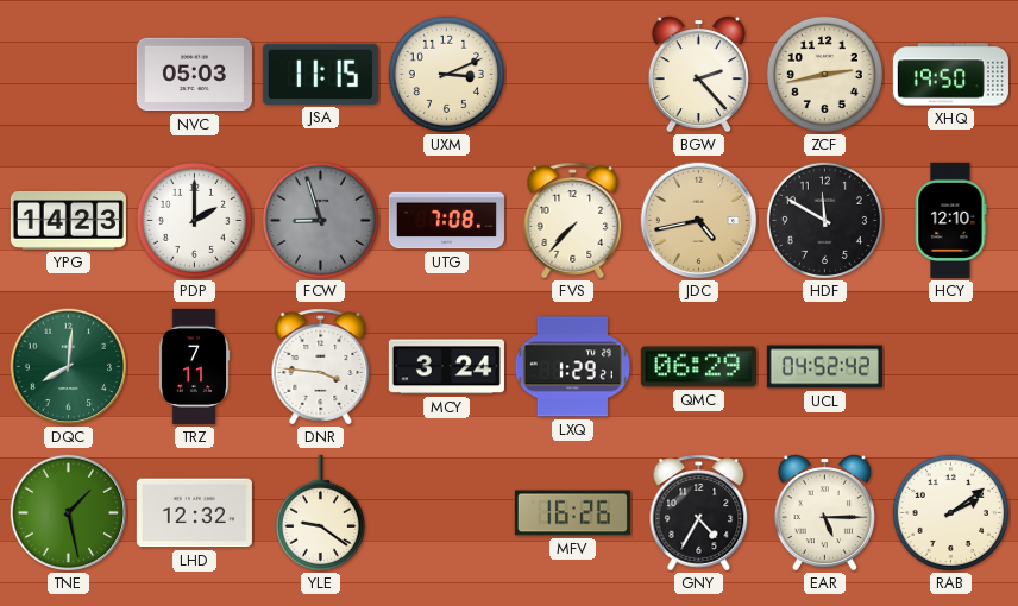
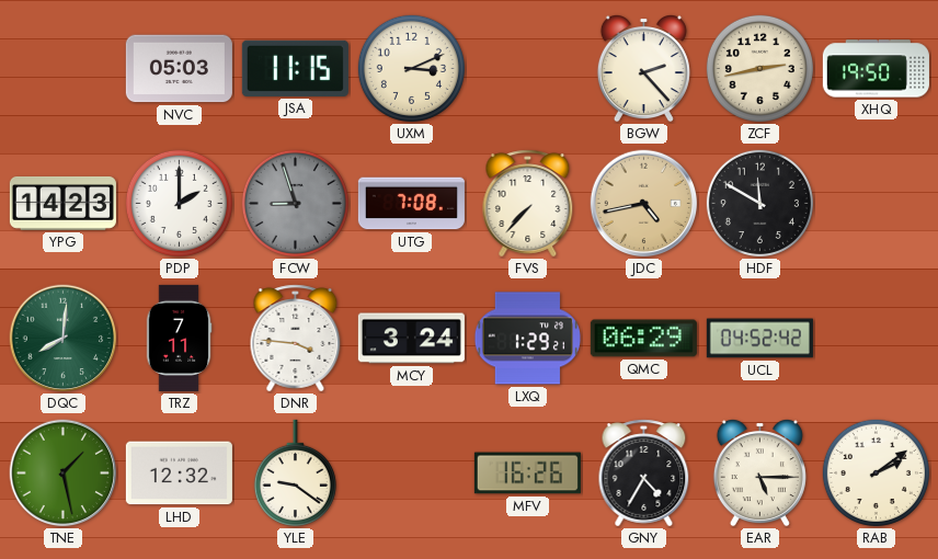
HCY: 12:10 -> none (951, 220)
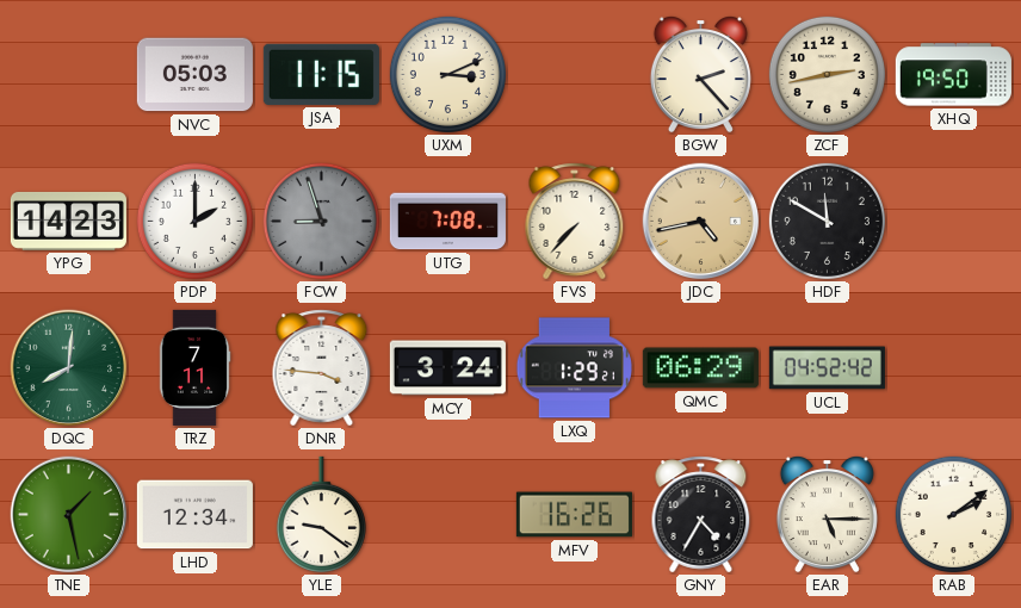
LHD: 12:32 -> 12:34 (194, 515)
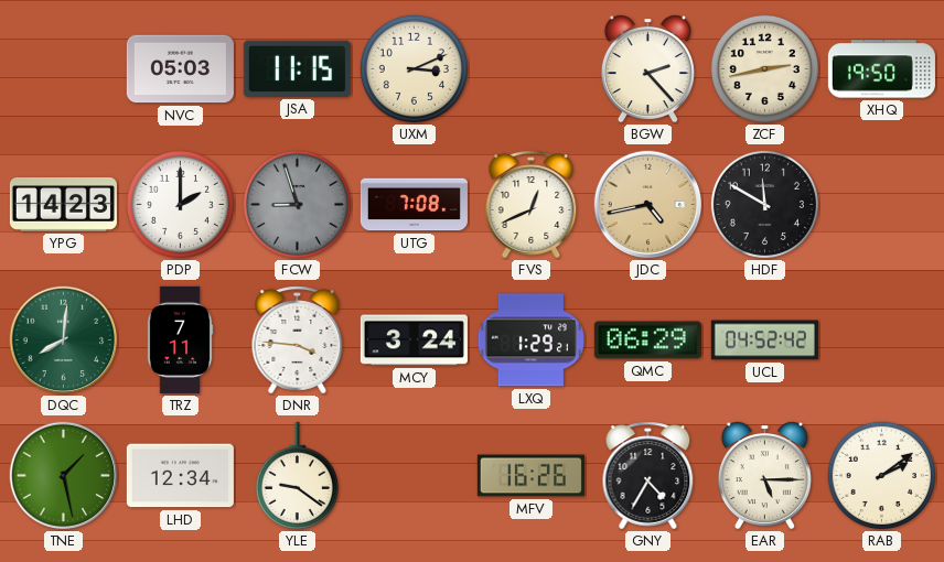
FVS: 7:37 -> 12:41 (532, 205)
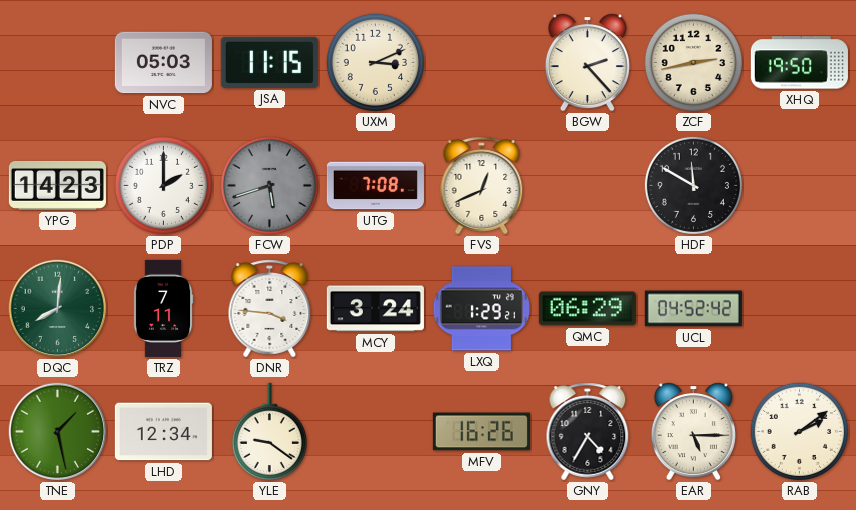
FCW: 8:57 -> 5:42 (269, 185)
JDC: 4:43 -> none (648, 205)
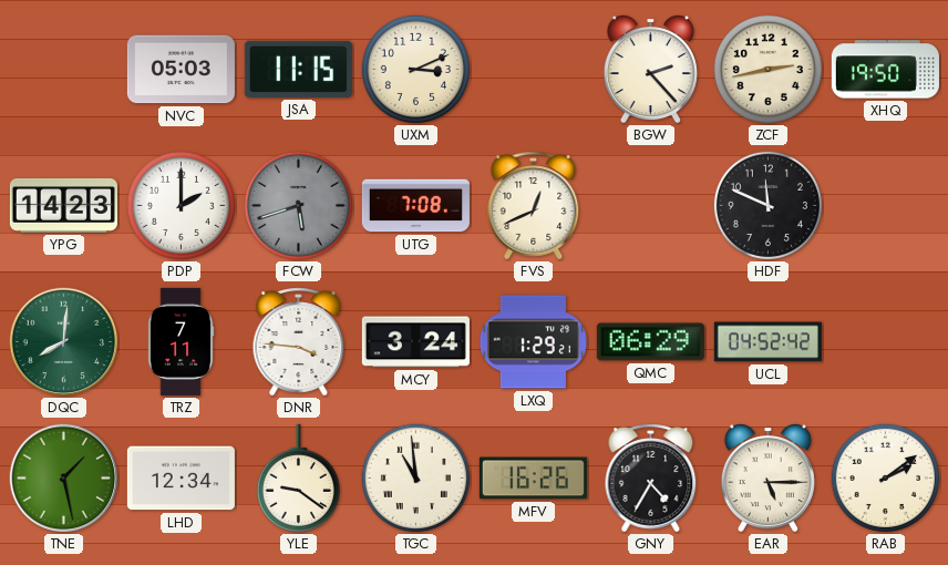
HDF: 11:50 -> 11:49 (767, 205)
TGC: none -> 10:59 (415, 477)
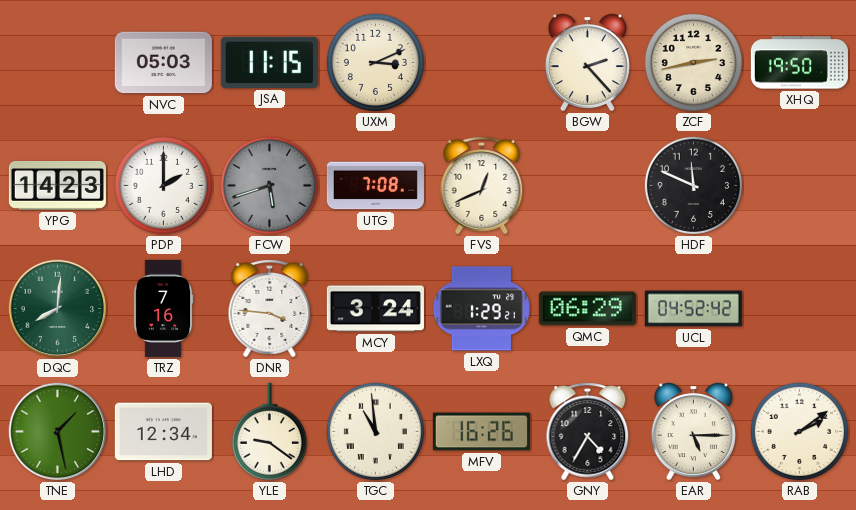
TRZ: 7:11 -> 7:16 (163, 308)
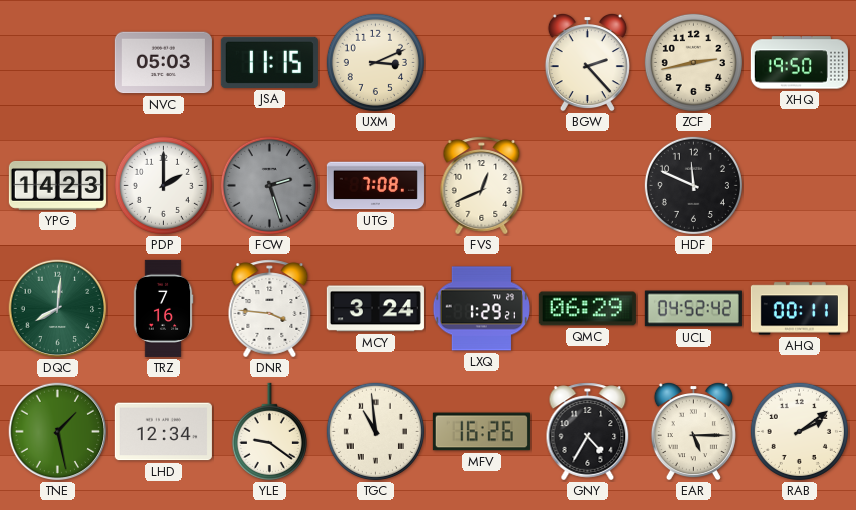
FCW: 5:42 -> 2:27 (269, 185)
AHQ: none -> 00:11 (799, 309)
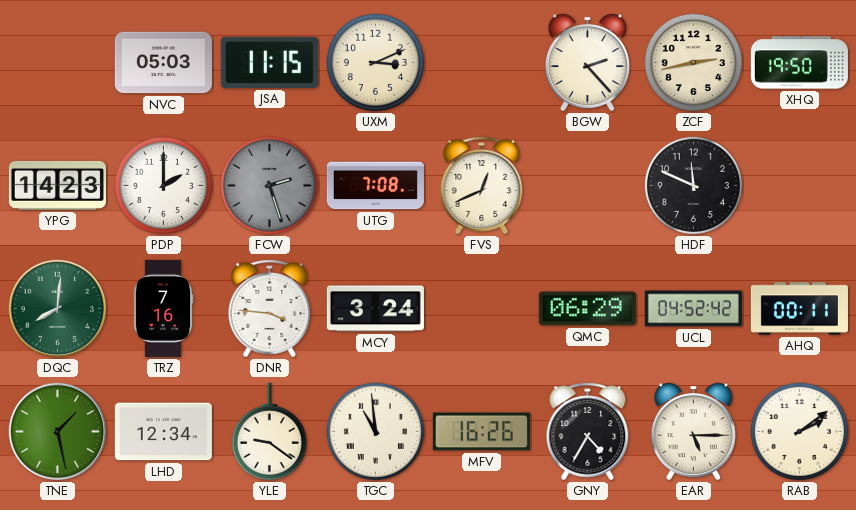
LXQ: 1:29 -> none (481, 309)
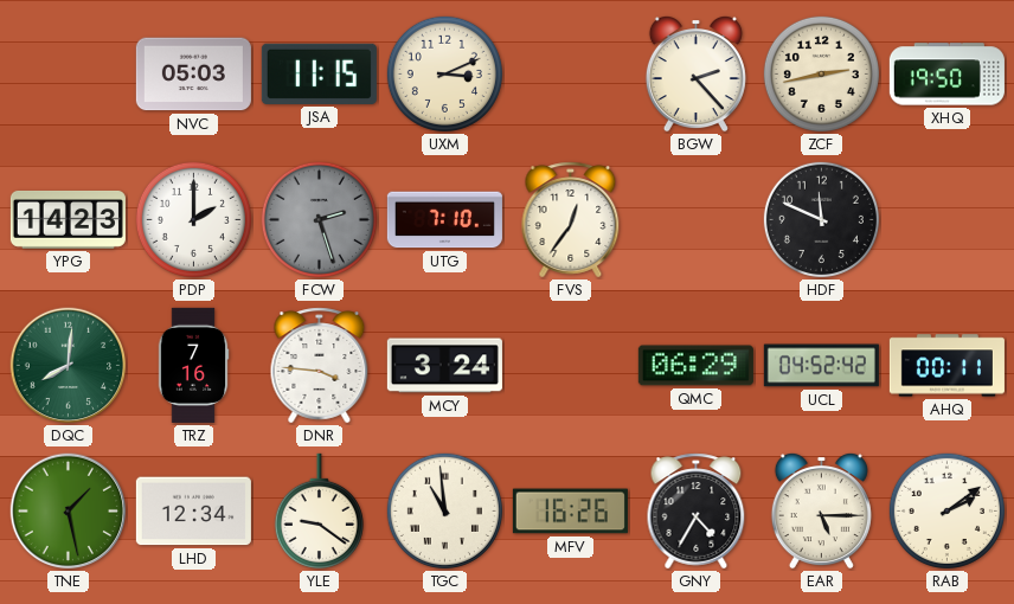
UTG: 7:08 -> 7:10 (444, 220)
FVS: 12:41 -> 12:36 (571, 220)
